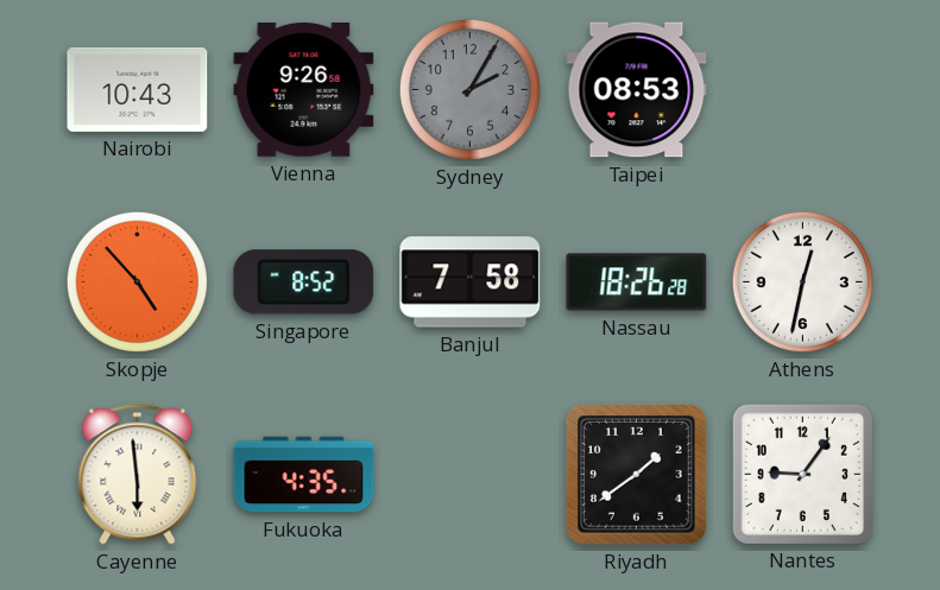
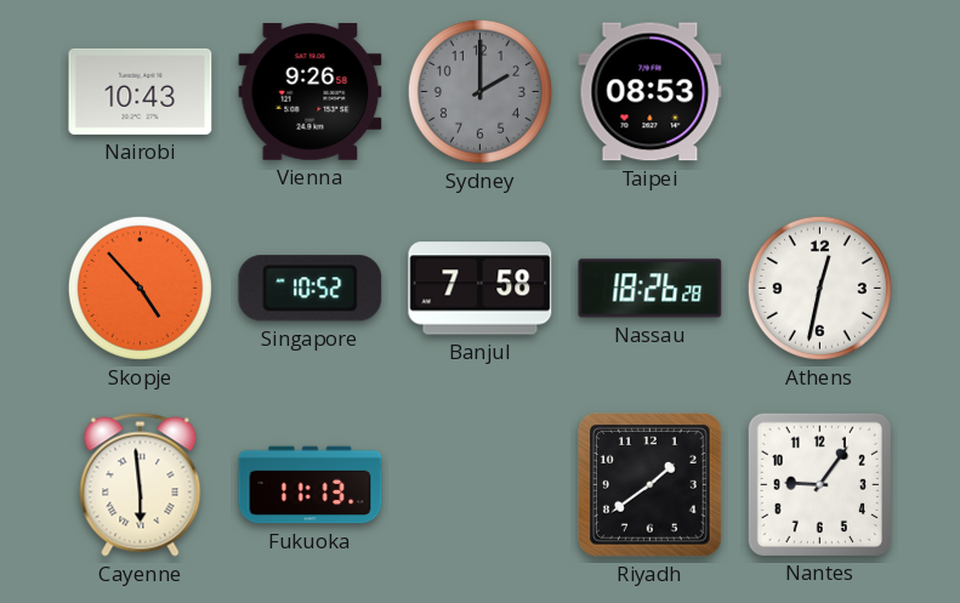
Sydney: 2:05 -> 2:00 (479, 91)
Singapore: 8:52 -> 10:52 (311, 289)
Fukuoka: 4:35 -> 11:13 (311, 485)
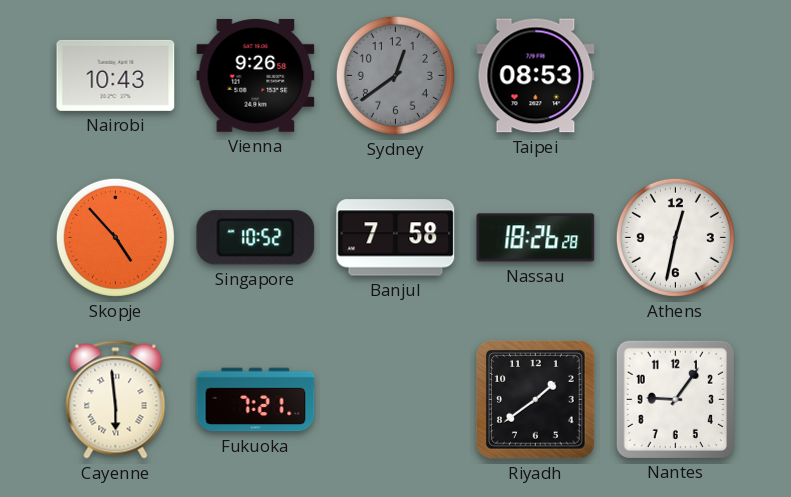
Sydney: 2:00 -> 12:39 (395, 75)
Fukuoka: 11:13 -> 7:21 (256, 400)
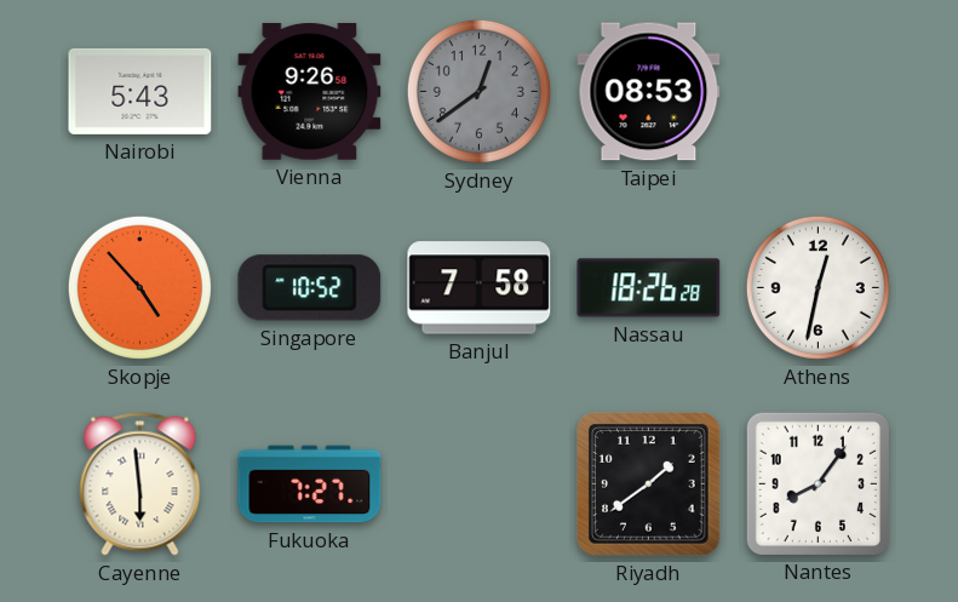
Nairobi: 10:43 -> 5:43 (140, 91)
Fukuoka: 7:21 -> 7:27 (310, 485)
Nantes: 9:06 -> 8:06 (818, 483)
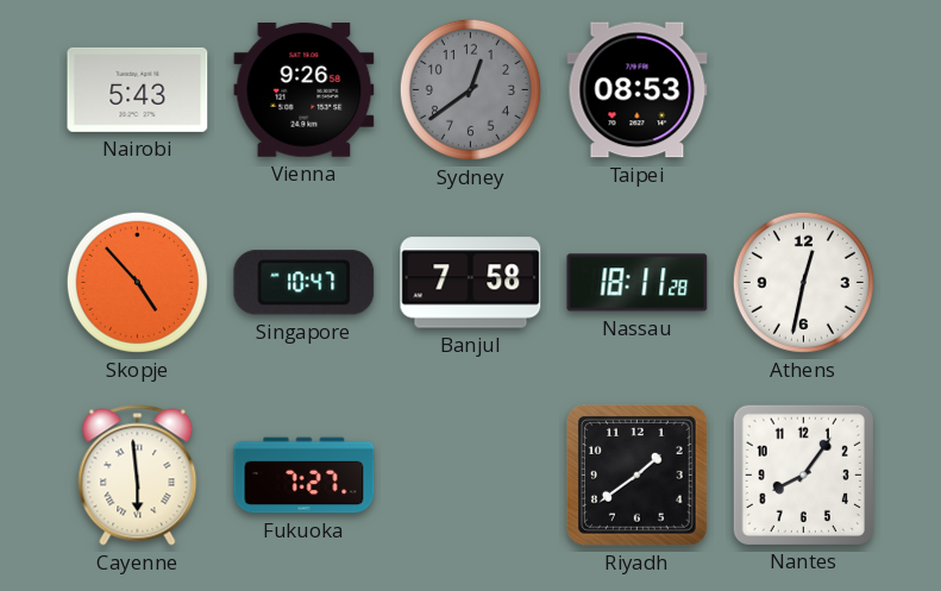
Singapore: 10:52 -> 10:47 (305, 283)
Nassau: 18:26 -> 18:11 (638, 283)
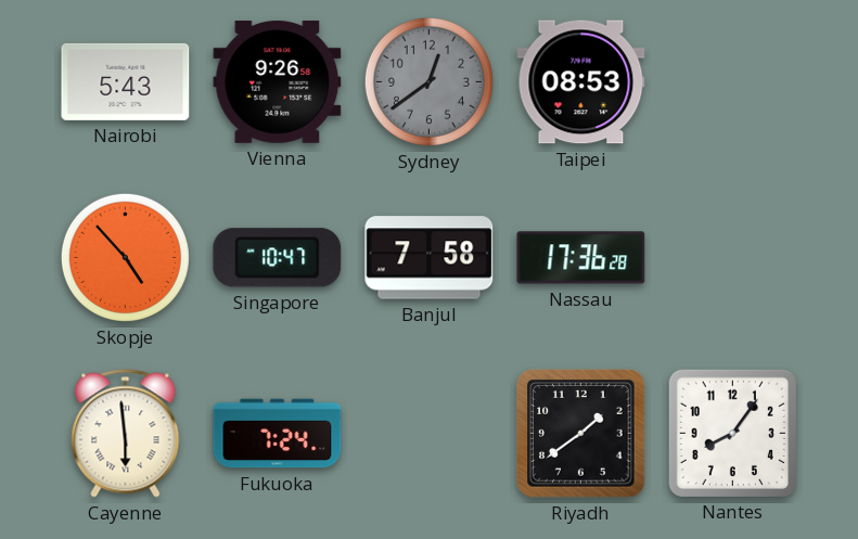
Nassau: 18:11 -> 17:36 (581, 258)
Athens: 12:32 -> none (803, 282)
Fukuoka: 7:27 -> 7:24 (278, 434)
